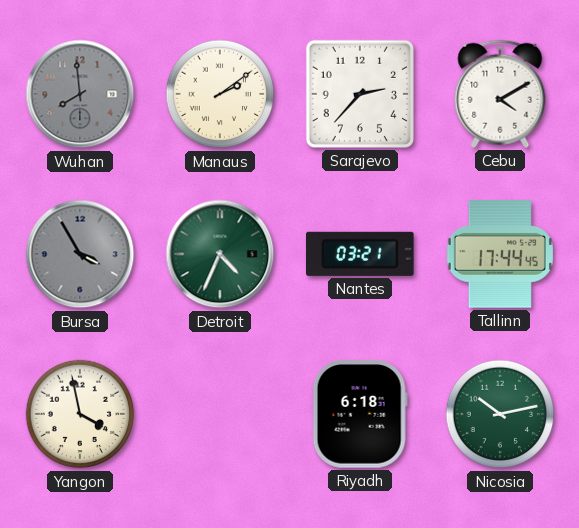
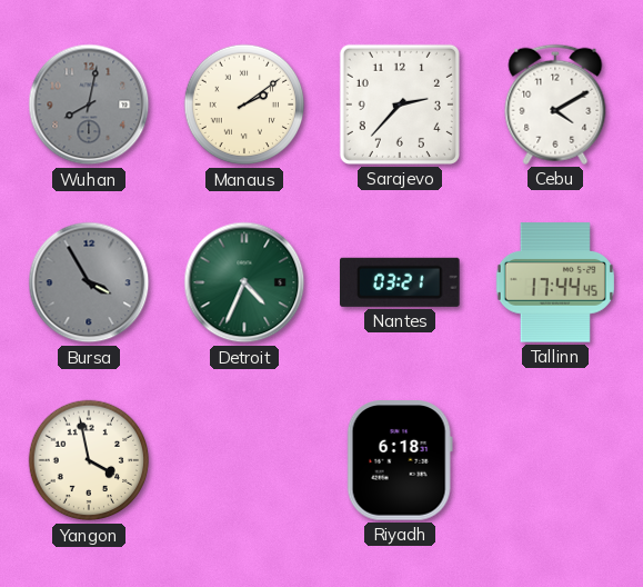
Wuhan: 7:59 -> 8:02 (89, 105)
Nicosia: 10:13 -> none (500, 414)
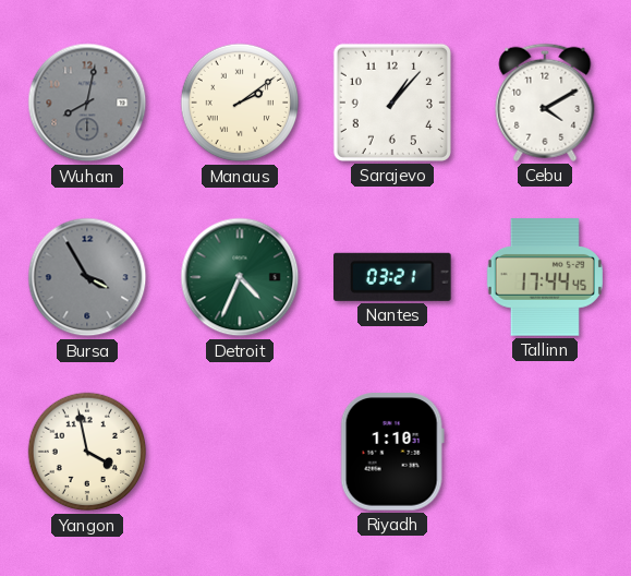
Sarajevo: 2:37 -> 1:07 (392, 103)
Riyadh: 6:18 -> 1:10 (392, 452)
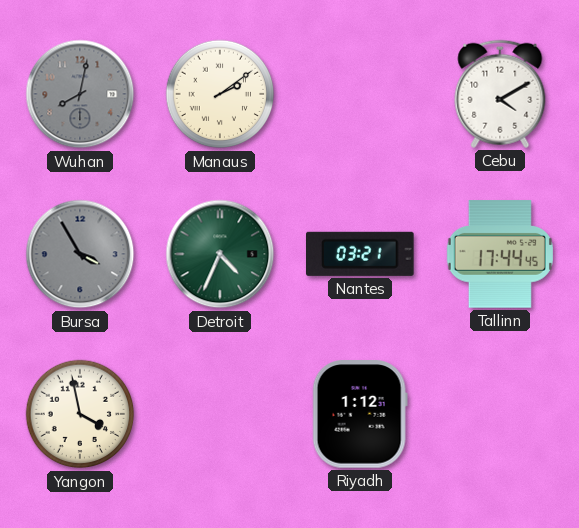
Sarajevo: 1:07 -> none (392, 103)
Riyadh: 1:10 -> 1:12 (360, 414)
